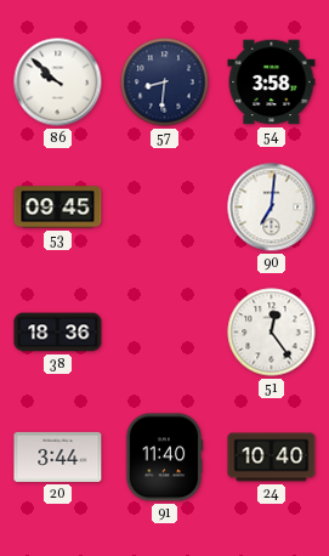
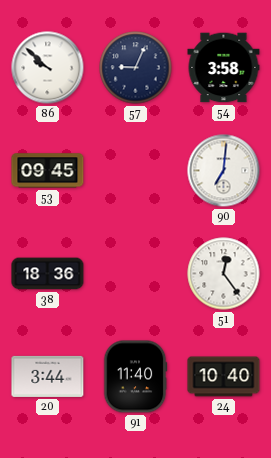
57: 8:31 -> 9:04 (136, 68)
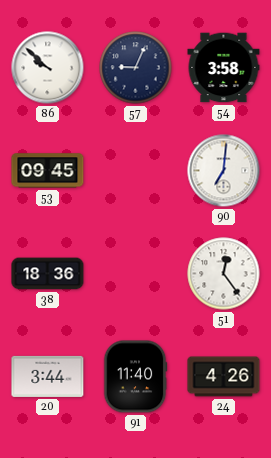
24: 10:40 -> 4:26 (224, 377)
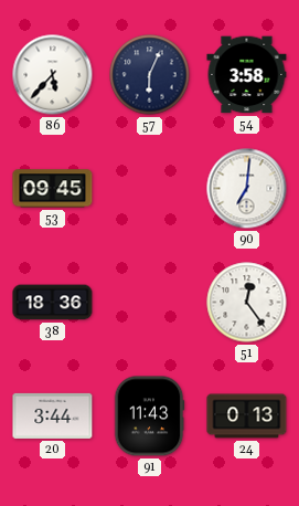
86: 9:52 -> 5:37 (53, 75)
57: 9:04 -> 6:04 (150, 75)
91: 11:40 -> 11:43 (149, 417)
24: 4:26 -> 0:13 (247, 417)
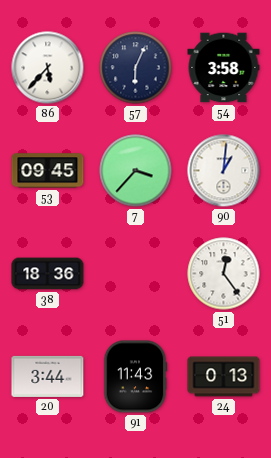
7: none -> 3:37 (136, 171)
90: 7:01 -> 1:01 (224, 171)
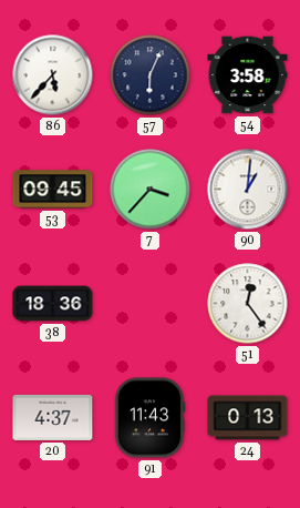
20: 3:44 -> 4:37 (53, 417)
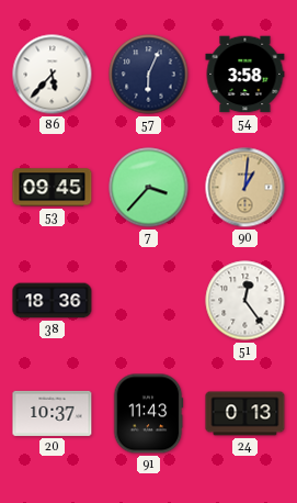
90 dial: white -> champagne (245, 188)
20: 4:37 -> 10:37 (53, 413)
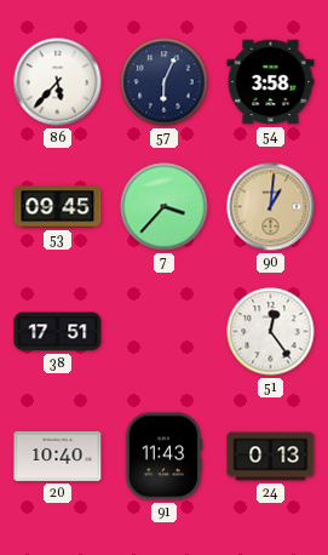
38: 18:36 -> 17:51 (58, 332)
20: 10:37 -> 10:40 (58, 456)
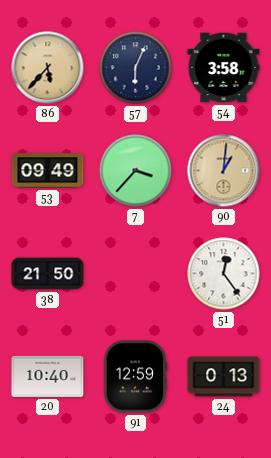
86 dial: white -> champagne (48, 68)
53: 09:45 -> 09:49 (48, 171)
38: 17:51 -> 21:50 (48, 274)
91: 11:43 -> 12:59 (135, 377)
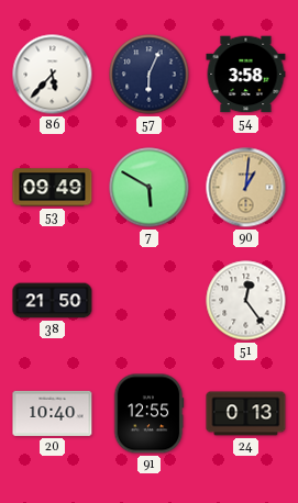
86 dial: champagne -> white (53, 75)
7: 3:37 -> 5:50 (150, 188)
91: 12:59 -> 12:55 (148, 414)
